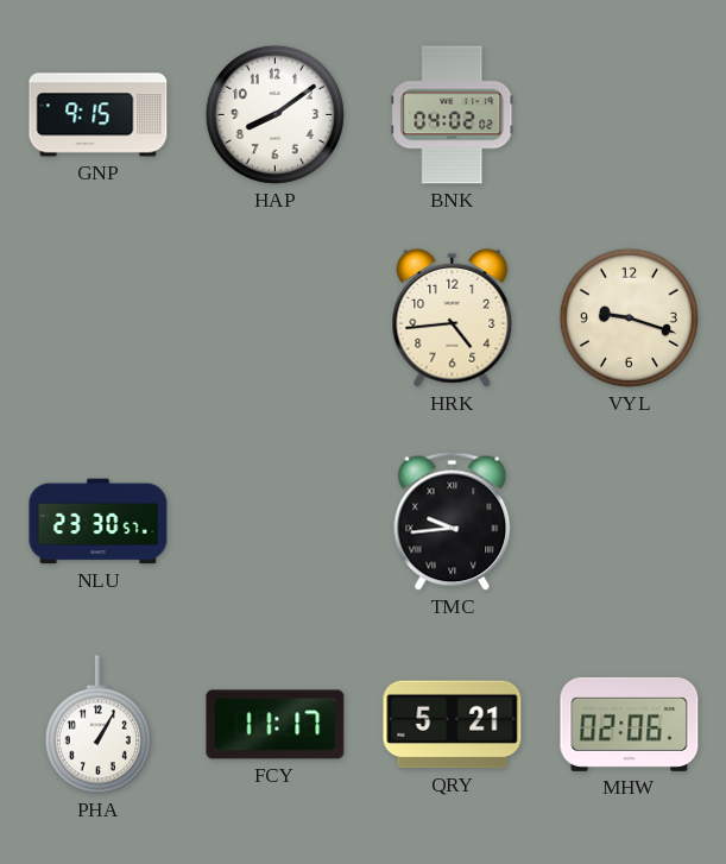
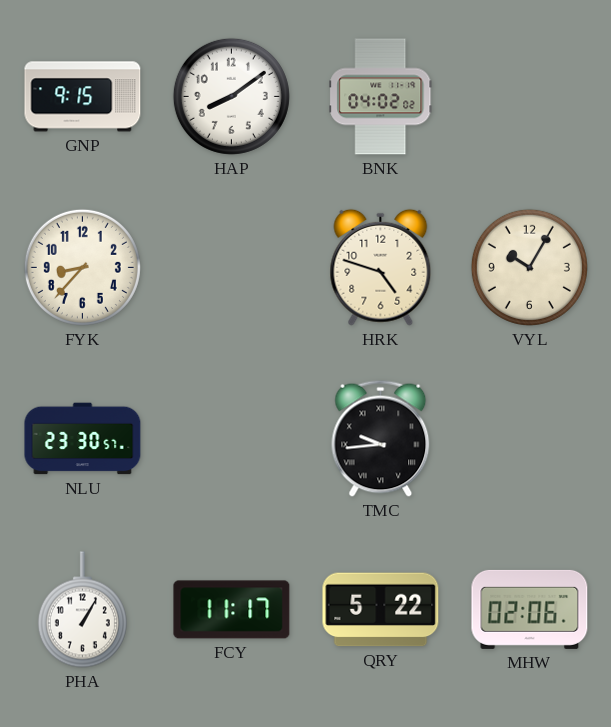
FYK: none -> 8:37 (82, 267)
HRK: 4:44 -> 4:48 (381, 267)
VYL: 9:18 -> 10:05 (529, 267)
QRY: 5:21 -> 5:22 (381, 610)
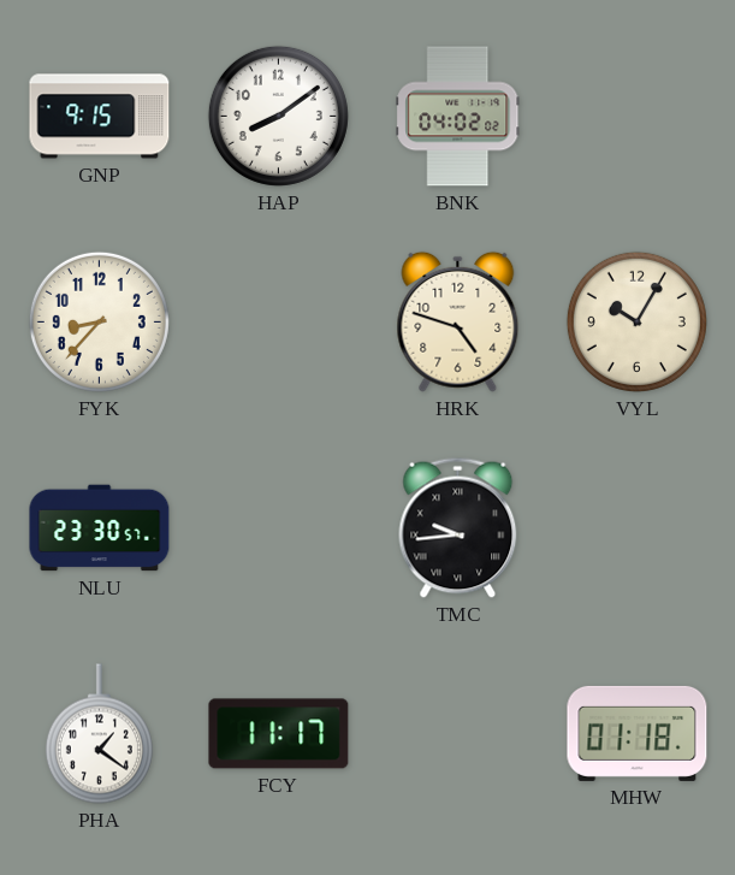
PHA: 1:05 -> 1:21 (99, 734)
QRY: 5:22 -> none (381, 610)
MHW: 02:06 -> 01:18 (638, 733)
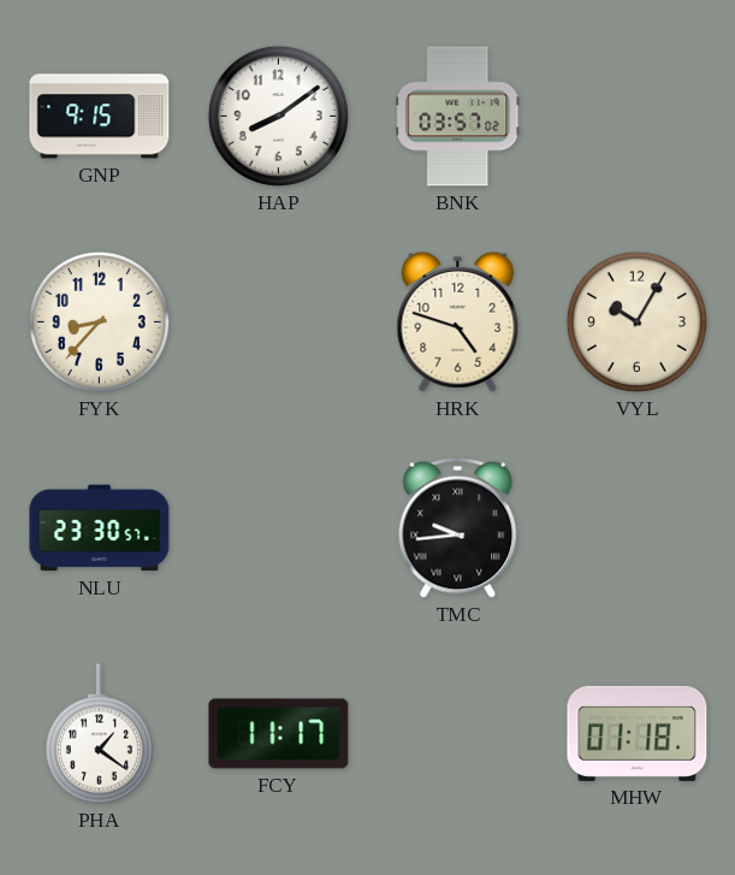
BNK: 04:02 -> 03:57 (458, 117)
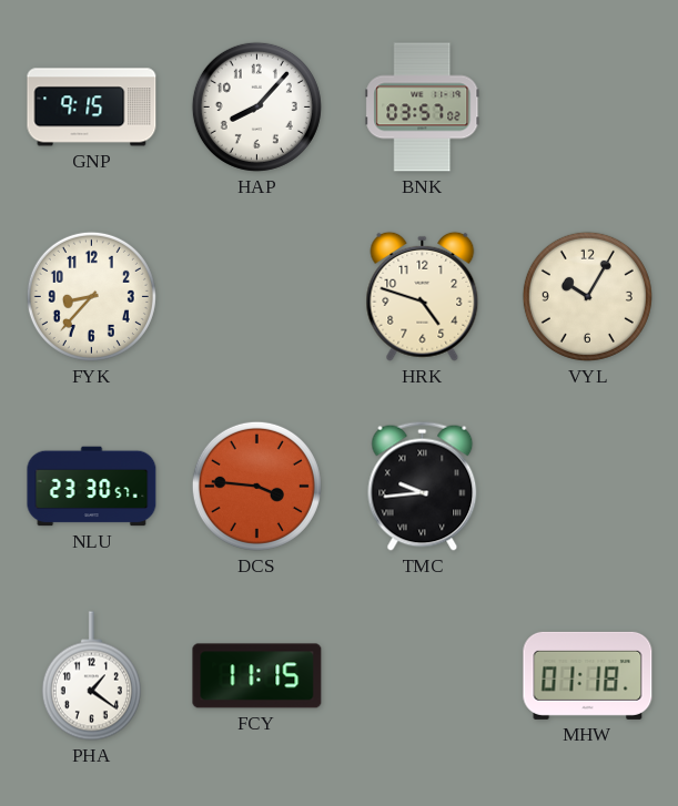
HAP: 8:09 -> 8:07 (256, 106)
DCS: none -> 3:46 (256, 486)
FCY: 11:17 -> 11:15 (257, 676)
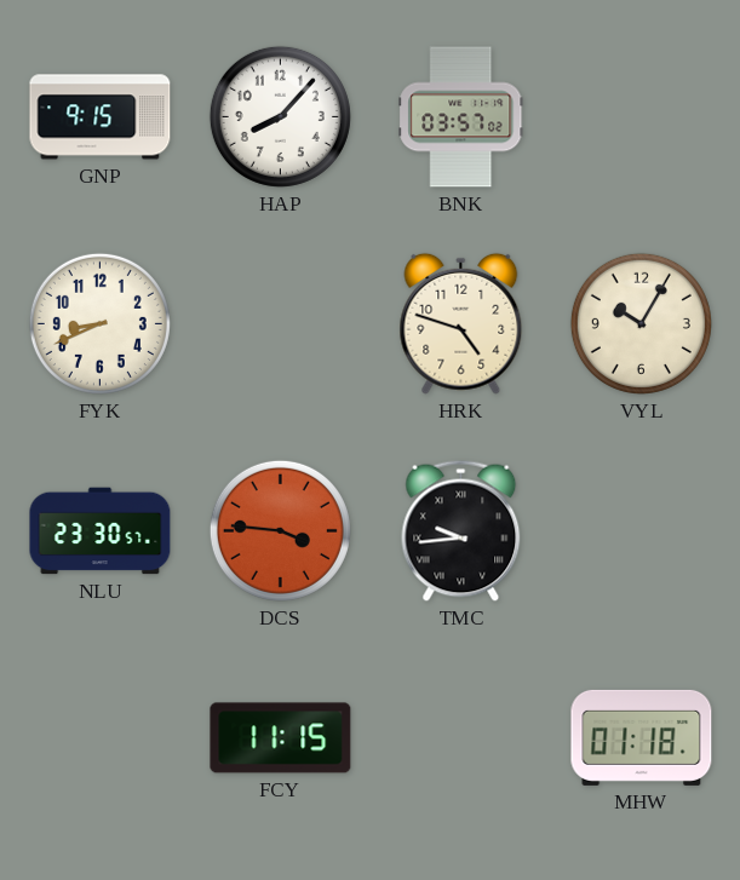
FYK: 8:37 -> 8:41 (99, 323)
PHA: 1:21 -> none (91, 676)
